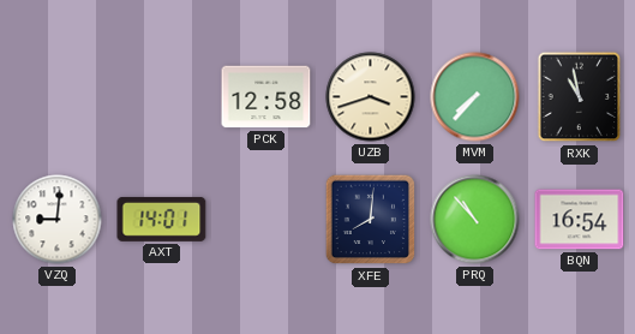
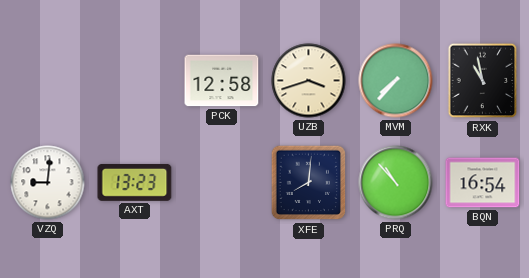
AXT: 14:01 -> 13:23 (135, 182)
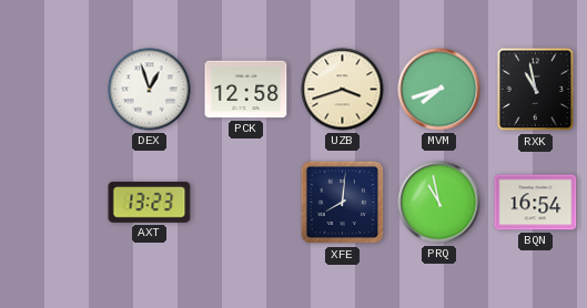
DEX: none -> 12:57 (150, 90)
MVM: 7:37 -> 7:42 (439, 90)
VZQ: 9:01 -> none (48, 183)
PRQ: 10:53 -> 10:58 (439, 203)
